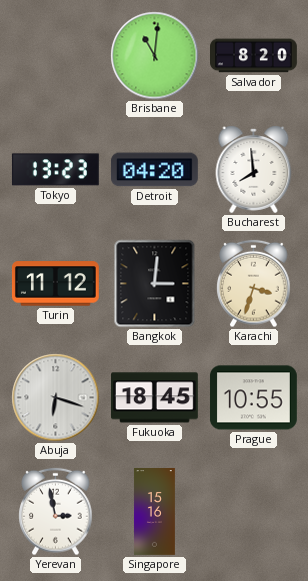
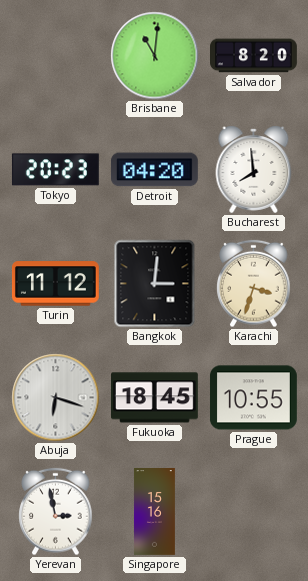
Tokyo: 13:23 -> 20:23 (55, 170)
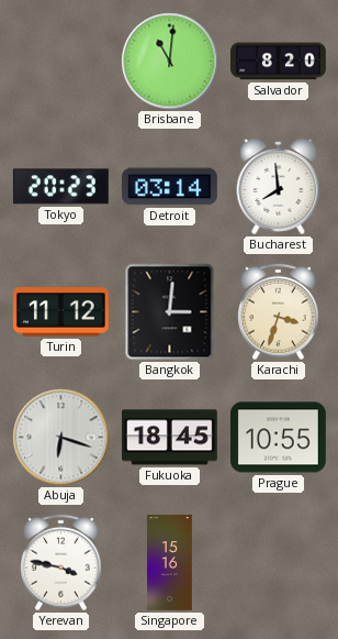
Detroit: 04:20 -> 03:14 (169, 187)
Yerevan: 2:58 -> 3:47 (61, 563)
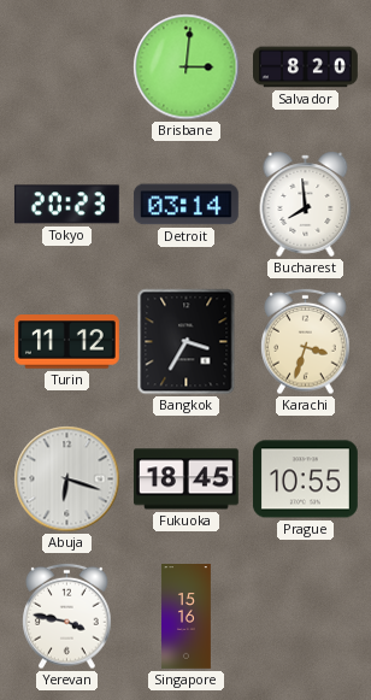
Brisbane: 11:01 -> 3:01 (187, 67)
Bangkok: 3:01 -> 3:35 (187, 342)
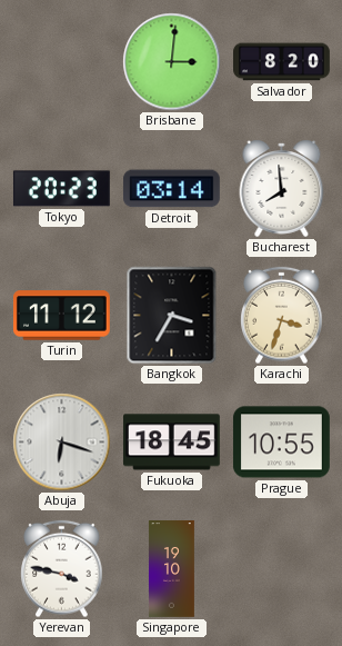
Singapore: 15:16 -> 19:10 (172, 569)
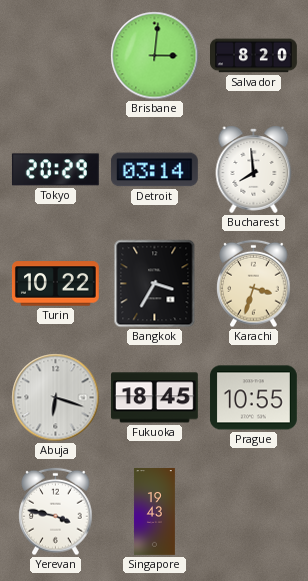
Tokyo: 20:23 -> 20:29 (55, 170)
Turin: 11:12 -> 10:22 (55, 284)
Singapore: 19:10 -> 19:43 (155, 512)
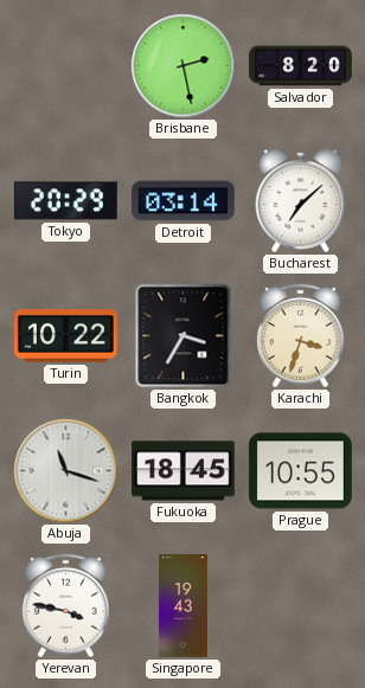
Brisbane: 3:01 -> 2:28 (184, 66)
Bucharest: 7:59 -> 7:08 (301, 200)
Abuja: 6:18 -> 11:18 (66, 471)
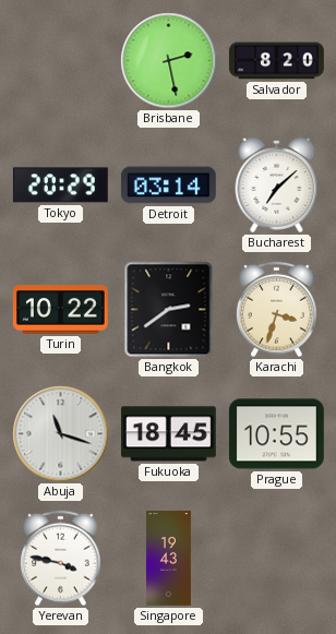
Bangkok: 3:35 -> 2:39 (169, 310)
